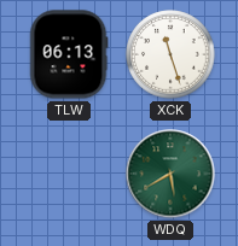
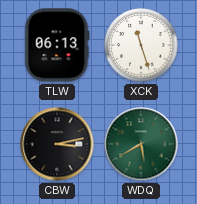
CBW: none -> 3:13 (57, 144)
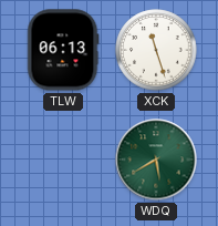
CBW: 3:13 -> none (57, 144)
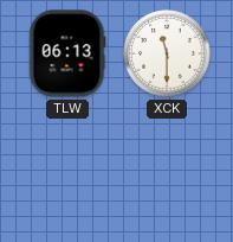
XCK: 11:27 -> 11:30 (167, 53)
WDQ: 5:40 -> none (156, 160)
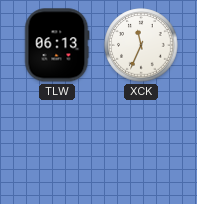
XCK: 11:30 -> 11:34 (141, 45)
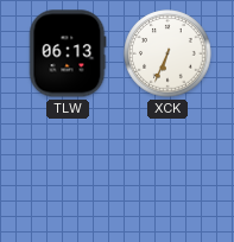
XCK: 11:34 -> 6:34 (167, 53)
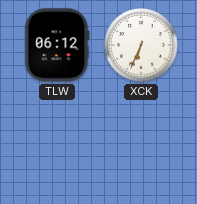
TLW: 06:13 -> 06:12 (57, 45)
